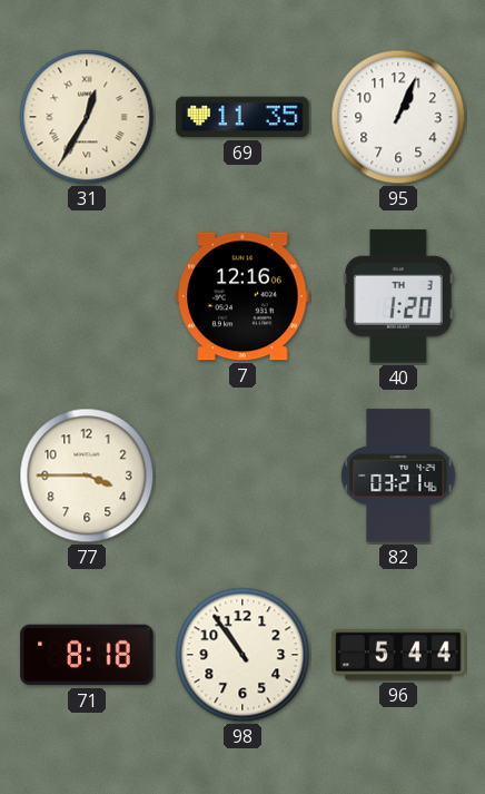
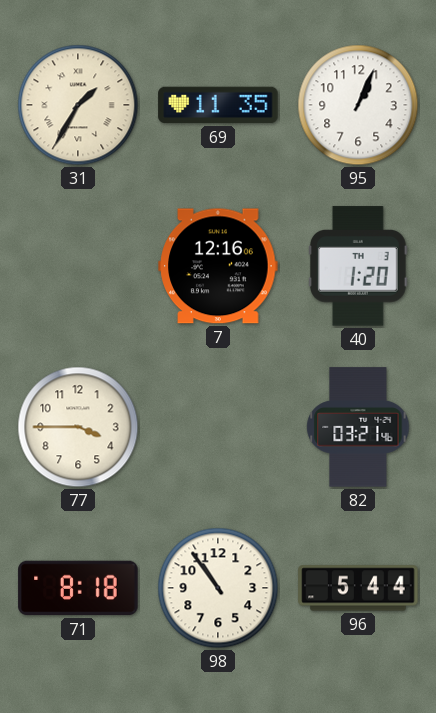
31: 12:35 -> 1:35 (78, 105)
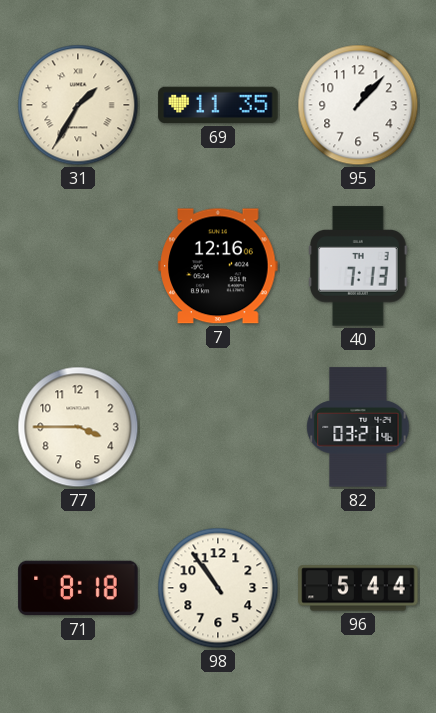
95: 1:04 -> 1:07 (358, 105)
40: 1:20 -> 7:13 (358, 266)
